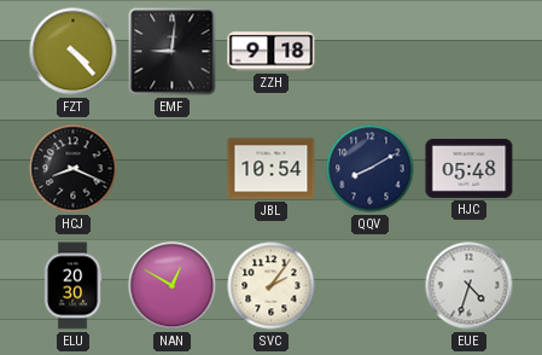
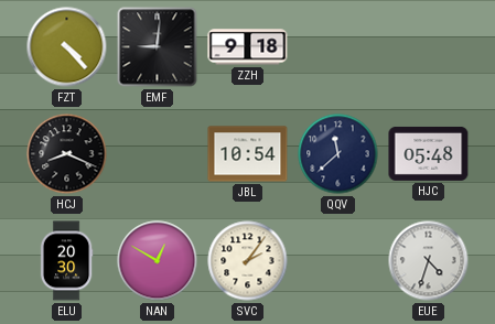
QQV: 8:10 -> 11:38 (338, 154)
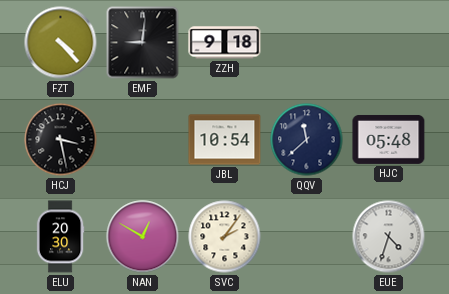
HCJ: 8:19 -> 3:28 (61, 140)
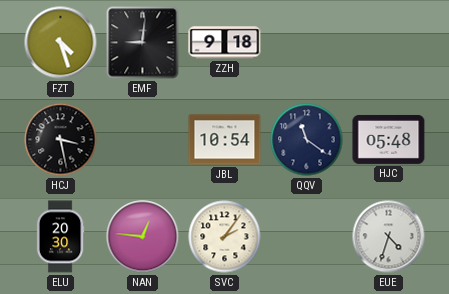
FZT: 4:23 -> 4:27 (61, 43)
QQV: 11:38 -> 11:21 (307, 140)
NAN: 12:50 -> 12:46 (143, 237)
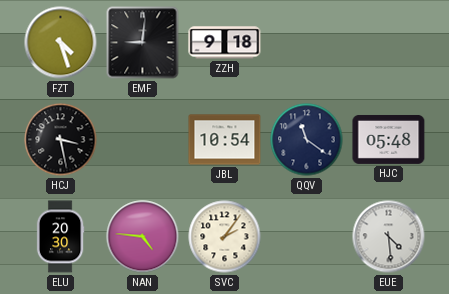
NAN: 12:46 -> 4:46 (143, 237)
EUE: 4:33 -> 4:29 (389, 237)
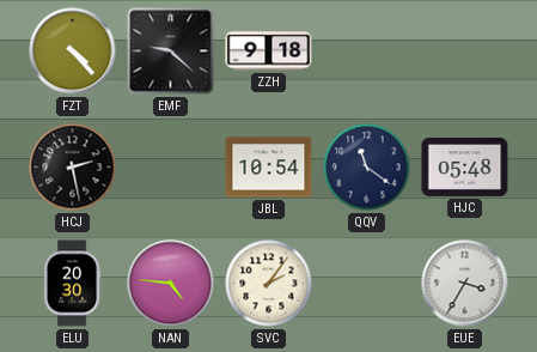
FZT: 4:27 -> 4:23 (73, 51)
EMF: 9:01 -> 9:22 (171, 51)
HCJ: 3:28 -> 2:28 (73, 168)
EUE: 4:29 -> 3:35 (465, 284)
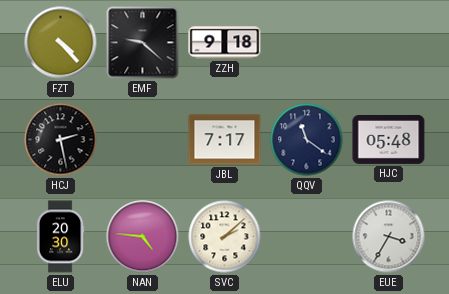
JBL: 10:54 -> 7:17 (225, 140)
SVC: 2:06 -> 2:08 (225, 237)
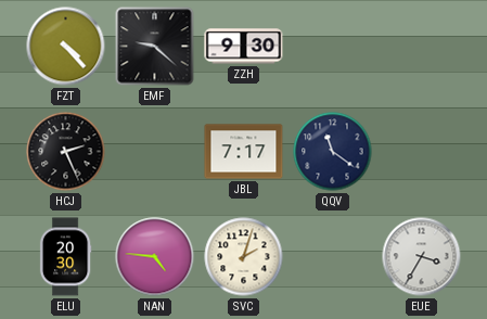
ZZH: 9:18 -> 9:30 (244, 47)
HCJ: 2:28 -> 2:26 (66, 152)
HJC: 05:48 -> none (389, 139)
SVC: 2:08 -> 2:03 (244, 257)
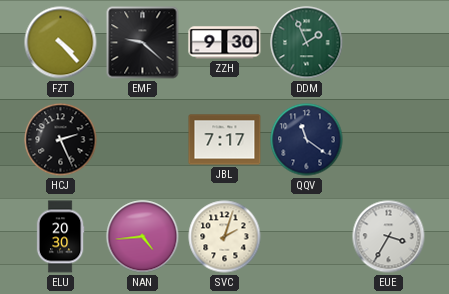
DDM: none -> 1:56 (307, 43)
NAN: 4:46 -> 4:44 (143, 237)
